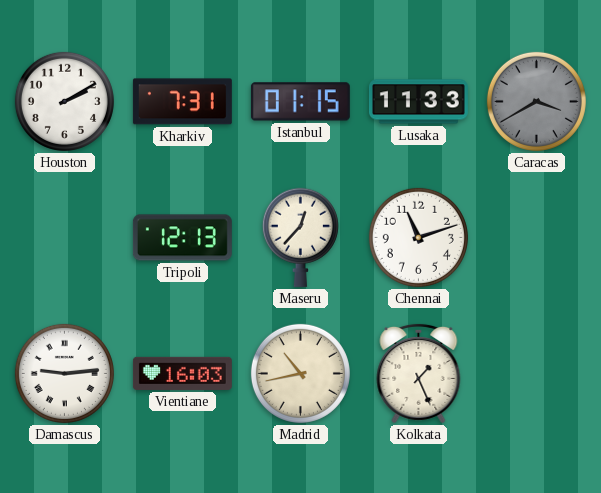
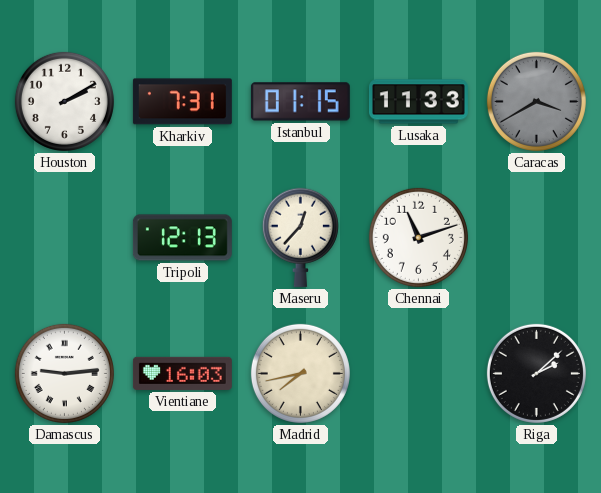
Madrid: 10:43 -> 7:43 (300, 373)
Kolkata: 1:26 -> none (419, 373)
Riga: none -> 2:08 (536, 373)
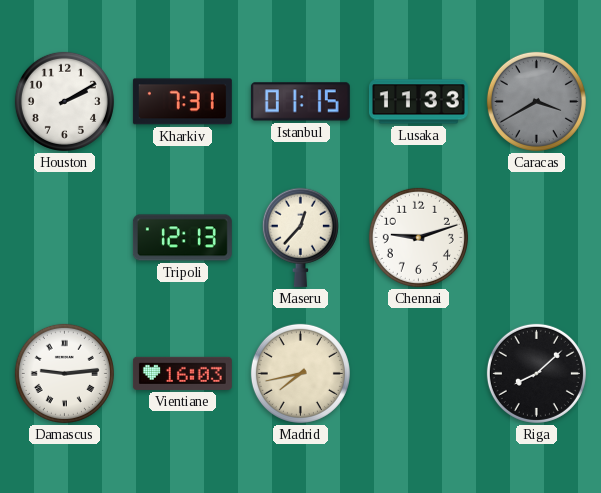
Chennai: 11:12 -> 9:12 (418, 237)
Riga: 2:08 -> 8:08 (536, 373)
